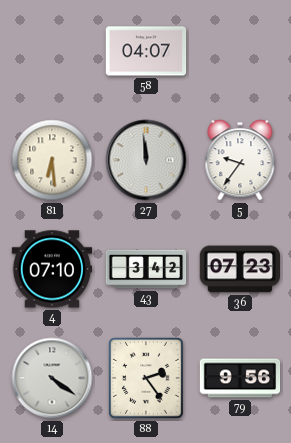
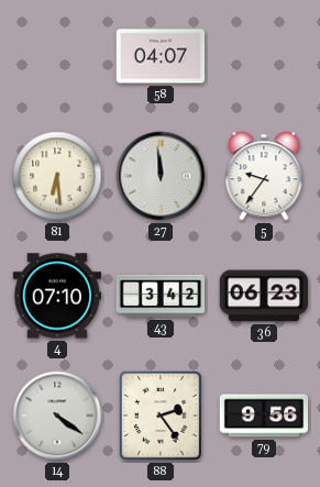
36: 07:23 -> 06:23 (263, 296)
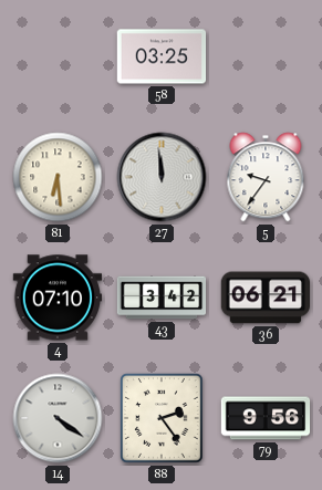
58: 04:07 -> 03:25 (162, 56)
36: 06:23 -> 06:21 (264, 298)
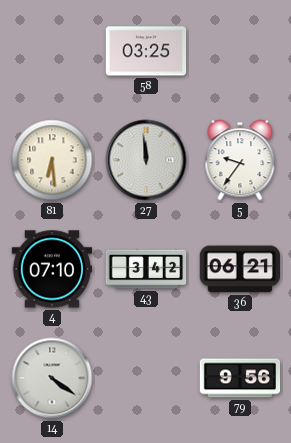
88: 2:24 -> none (162, 418)
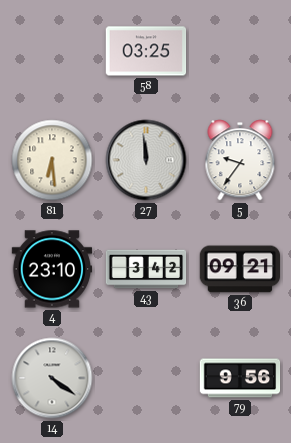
4: 07:10 -> 23:10 (52, 269)
36: 06:21 -> 09:21 (239, 269)
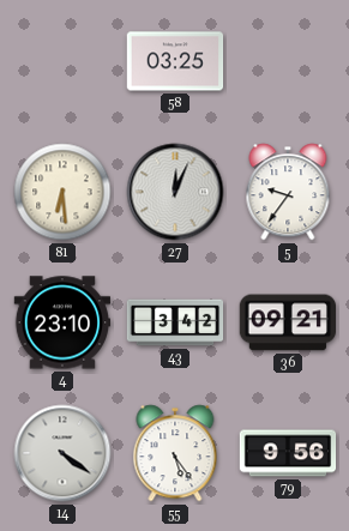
27: 11:59 -> 12:04 (175, 192)
55: none -> 5:24 (175, 453)
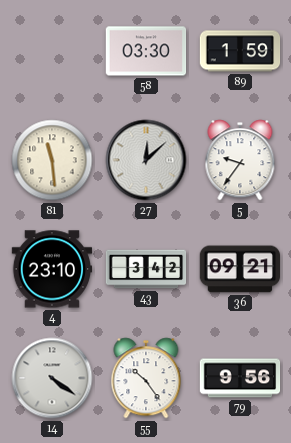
58: 03:25 -> 03:30 (146, 51)
89: none -> 1:59 (240, 51)
81: 6:29 -> 11:29 (52, 160)
27: 12:04 -> 12:08 (146, 160)
55: 5:24 -> 10:24 (146, 378)
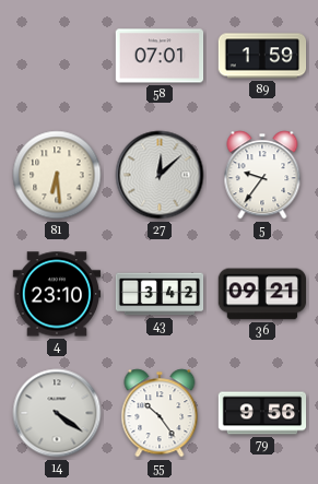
58: 03:30 -> 07:01 (160, 56)
81: 11:29 -> 6:29 (57, 175)
